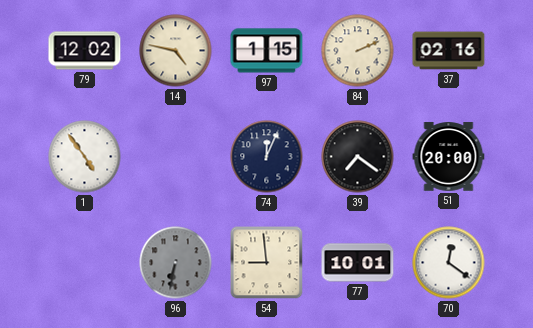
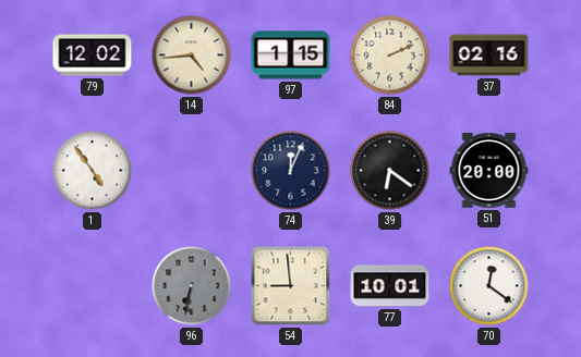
14: 4:47 -> 4:44 (192, 56)
39: 7:21 -> 6:21 (390, 171)
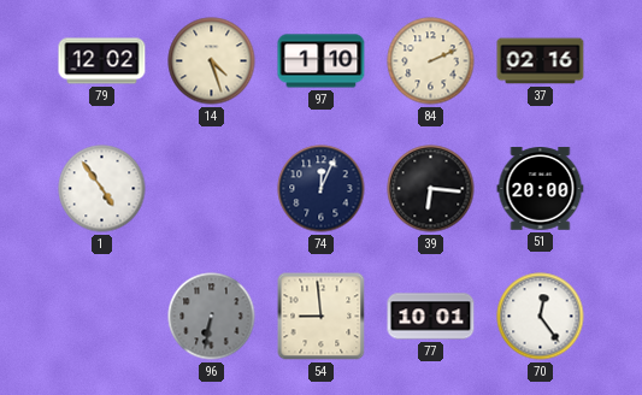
14: 4:44 -> 4:27 (212, 61)
97: 1:15 -> 1:10 (322, 61)
39: 6:21 -> 6:16 (431, 189)
70: 12:21 -> 12:24 (541, 317)
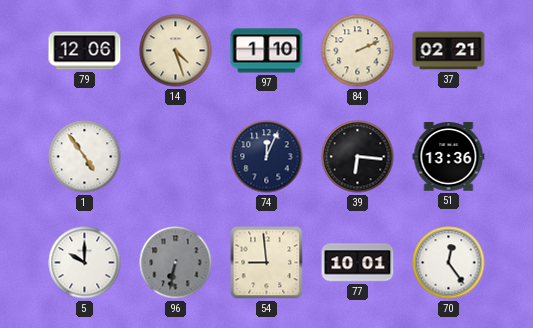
79: 12:02 -> 12:06 (85, 51)
37: 02:16 -> 02:21 (449, 51)
51: 20:00 -> 13:36 (449, 157)
5: none -> 10:00 (85, 263)
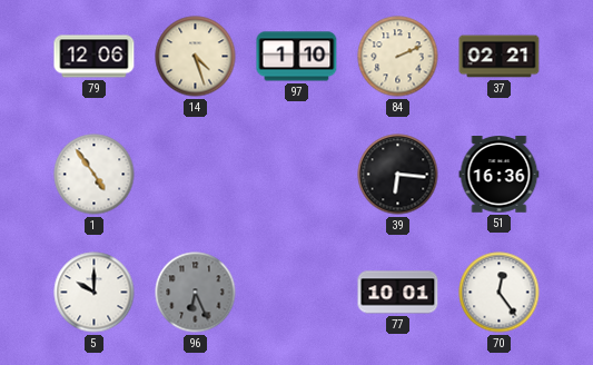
74: 12:04 -> none (267, 157)
51: 13:36 -> 16:36 (500, 175)
96: 6:32 -> 6:26 (196, 293)
54: 8:59 -> none (267, 263)
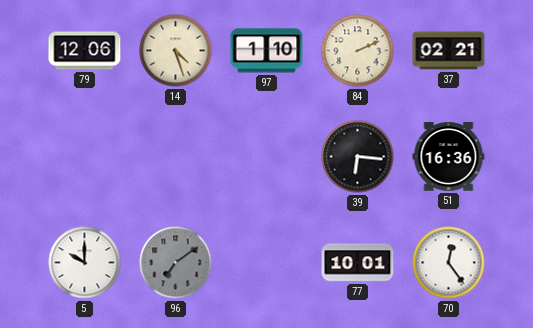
1: 4:54 -> none (95, 175)
96: 6:26 -> 7:09 (176, 263)
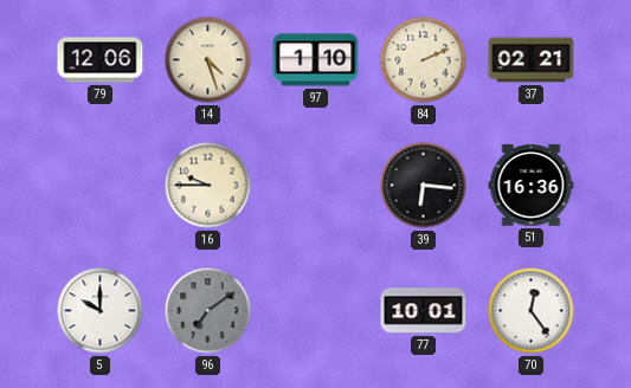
16: none -> 9:45 (208, 186)
